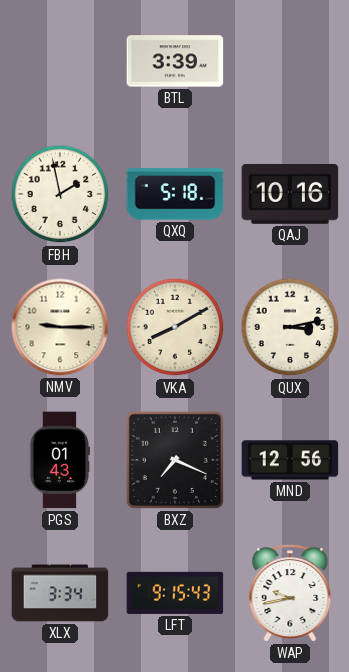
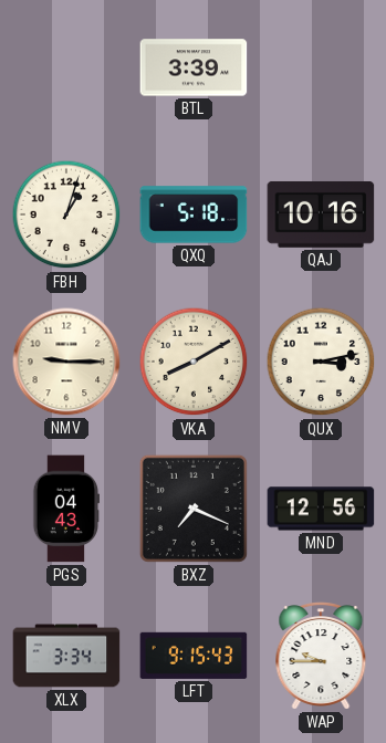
FBH: 1:58 -> 1:03 (66, 214)
PGS: 01:43 -> 04:43 (65, 509)
WAP: 9:43 -> 9:45 (321, 656)
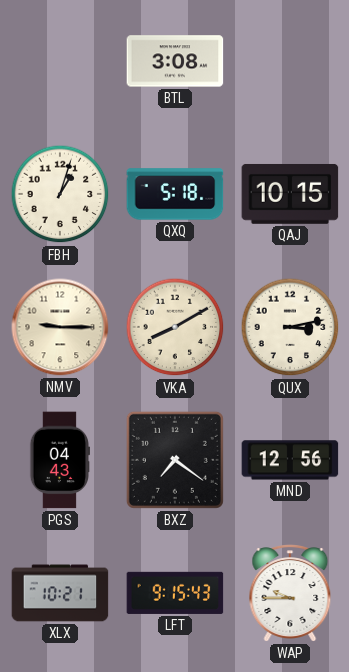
BTL: 3:39 -> 3:08 (175, 61)
QAJ: 10:16 -> 10:15 (290, 194)
BXZ: 7:19 -> 7:21 (175, 460)
XLX: 3:34 -> 10:21 (60, 593)
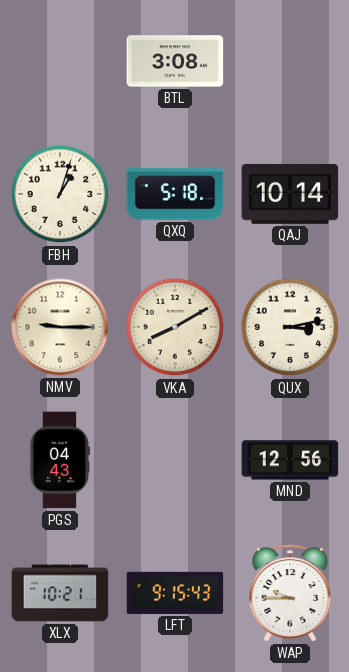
QAJ: 10:15 -> 10:14 (290, 194)
BXZ: 7:21 -> none (175, 460)
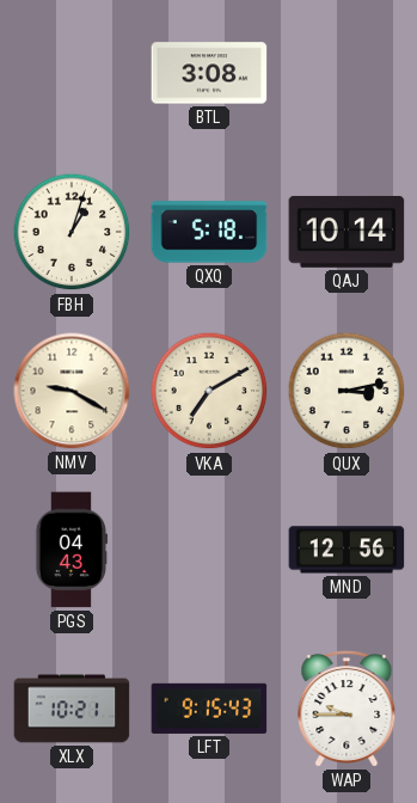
NMV: 9:15 -> 9:20 (72, 391)
VKA: 8:10 -> 7:10 (209, 391)
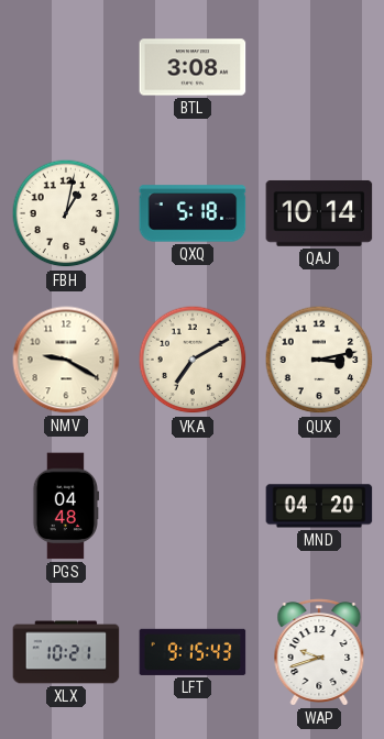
FBH: 1:03 -> 1:02 (66, 213)
PGS: 04:43 -> 04:48 (65, 506)
MND: 12:56 -> 04:20 (319, 506)
WAP: 9:45 -> 9:42 (319, 652)
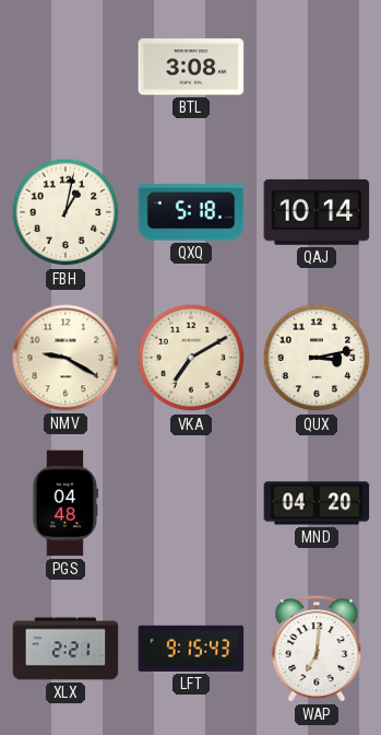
XLX: 10:21 -> 2:21 (66, 649)
WAP: 9:42 -> 7:01 (317, 649)
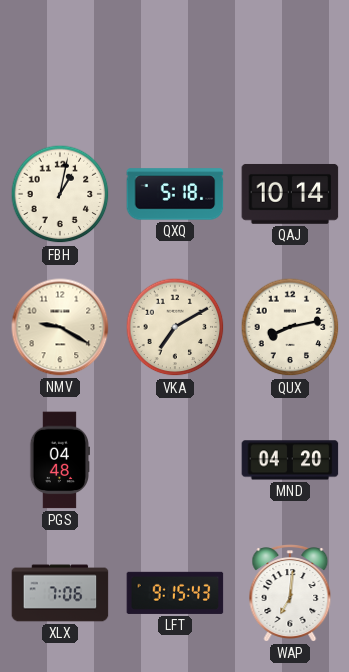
BTL: 3:08 -> none (191, 67)
QUX: 3:13 -> 8:13 (290, 327)
XLX: 2:21 -> 7:06 (60, 593)
